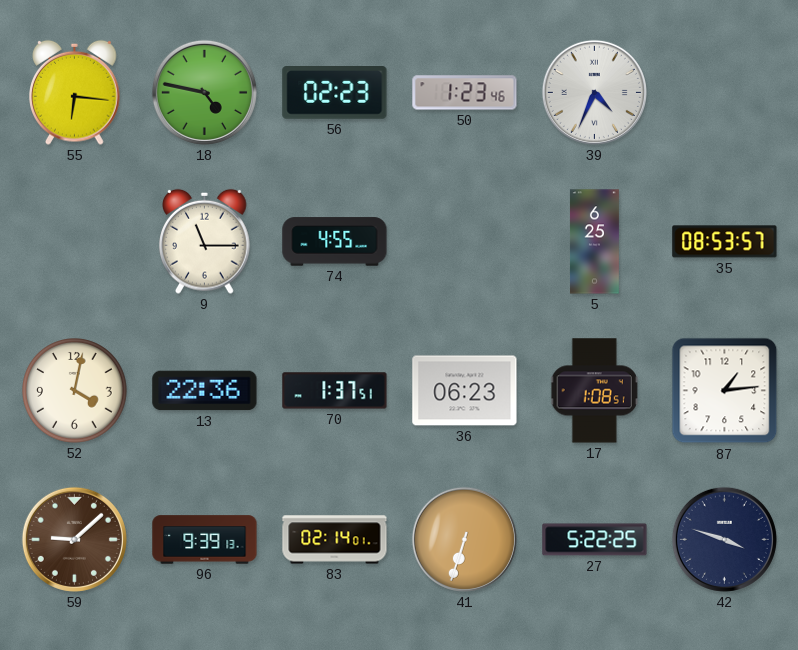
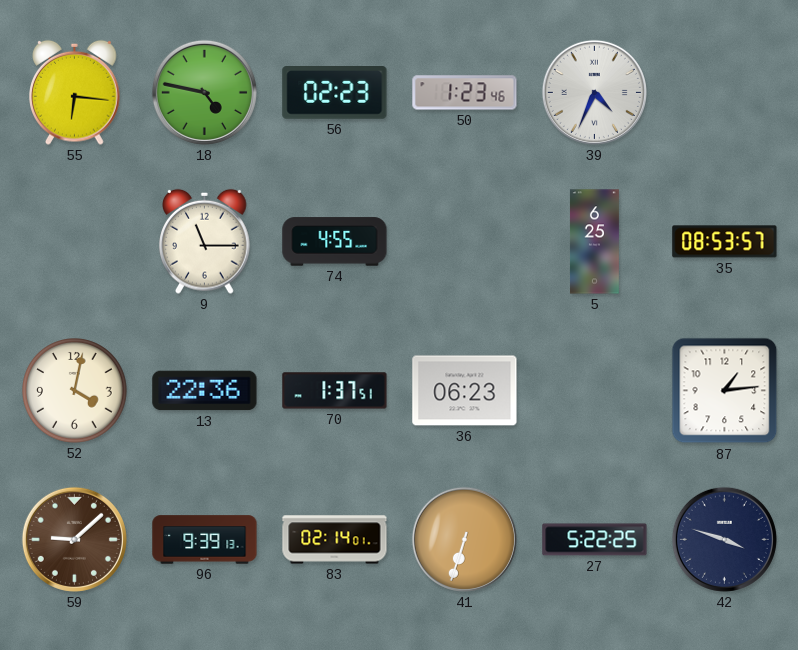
17: 1:08 -> none (595, 391)
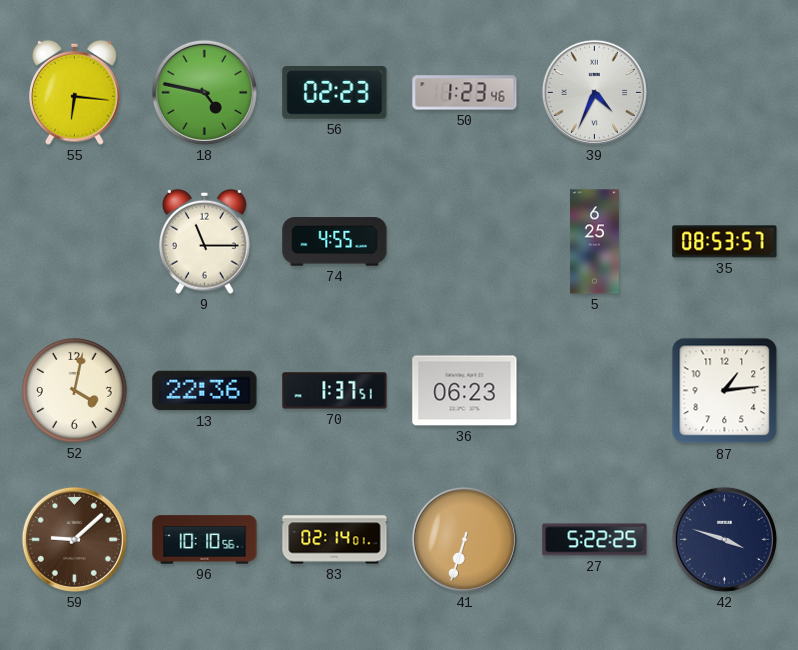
96: 9:39 -> 10:10 (205, 540)
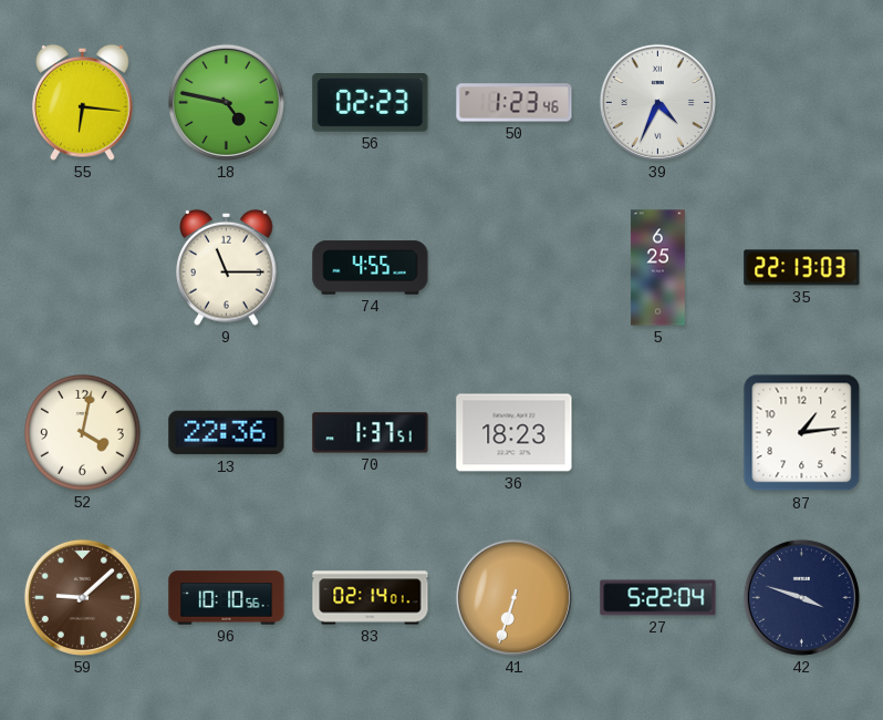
35: 08:53 -> 22:13 (802, 268)
36: 06:23 -> 18:23 (515, 433)
27: 5:22:25 -> 5:22:04 (658, 598)
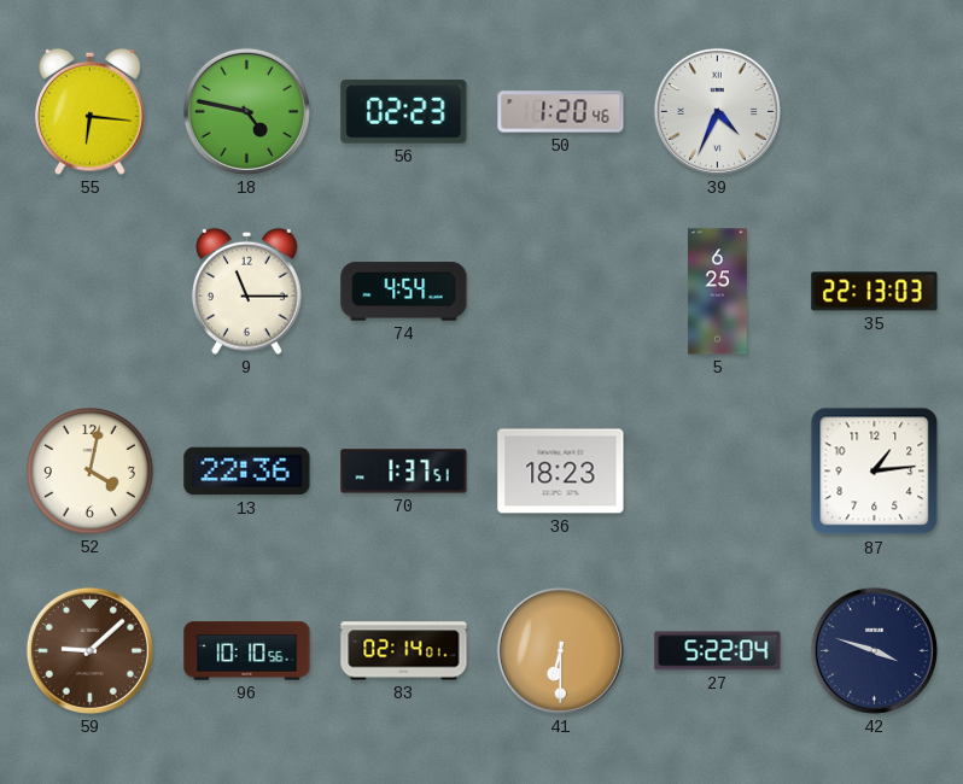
50: 1:23 -> 1:20 (561, 112)
74: 4:55 -> 4:54 (404, 292)
41: 6:33 -> 6:30 (560, 650)
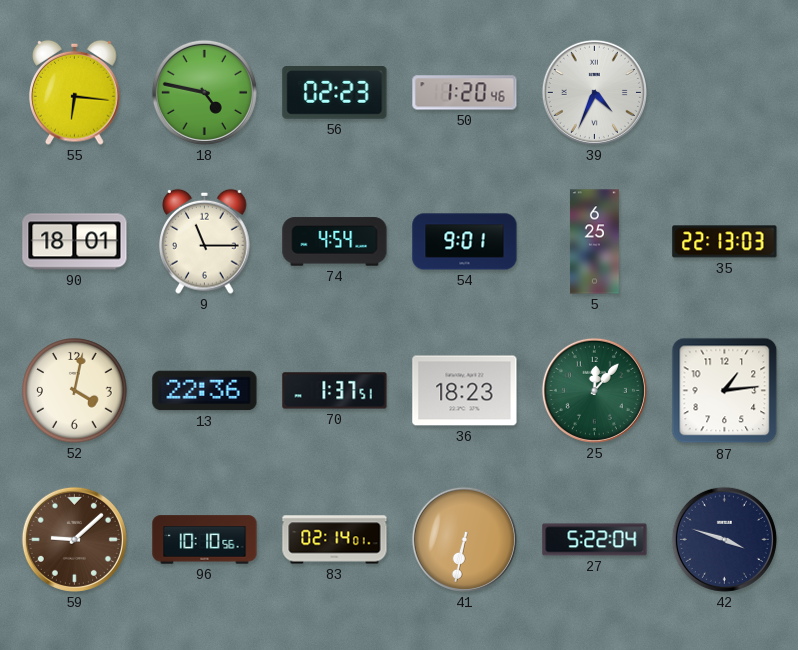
90: none -> 18:01 (75, 242)
54: none -> 9:01 (465, 242)
25: none -> 12:07 (594, 390)
41: 6:30 -> 6:32 (464, 539)
